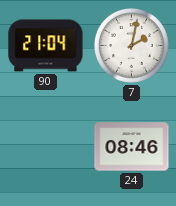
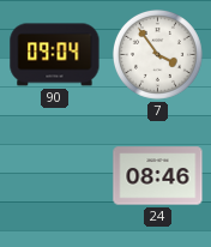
90: 21:04 -> 09:04 (55, 55)
7: 2:02 -> 3:54 (157, 54)
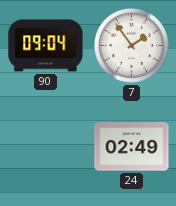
7: 3:54 -> 1:54 (131, 45)
24: 08:46 -> 02:49 (132, 147)
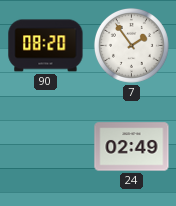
90: 09:04 -> 08:20 (46, 46)
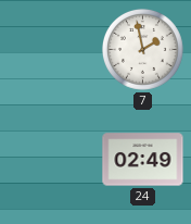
90: 08:20 -> none (46, 46)
7: 1:54 -> 1:58 (142, 49)
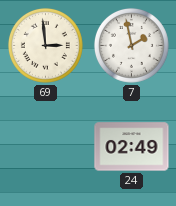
69: none -> 2:59 (45, 45)
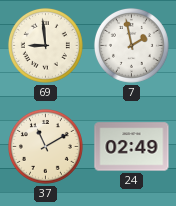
69: 2:59 -> 8:59 (45, 45)
37: none -> 11:10 (45, 146)
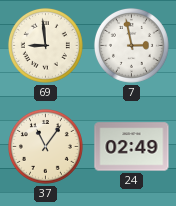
7: 1:58 -> 2:58 (131, 45)
37: 11:10 -> 11:06 (45, 146)
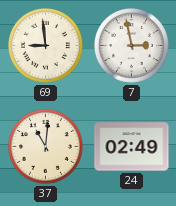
37: 11:06 -> 11:01 (45, 146)
